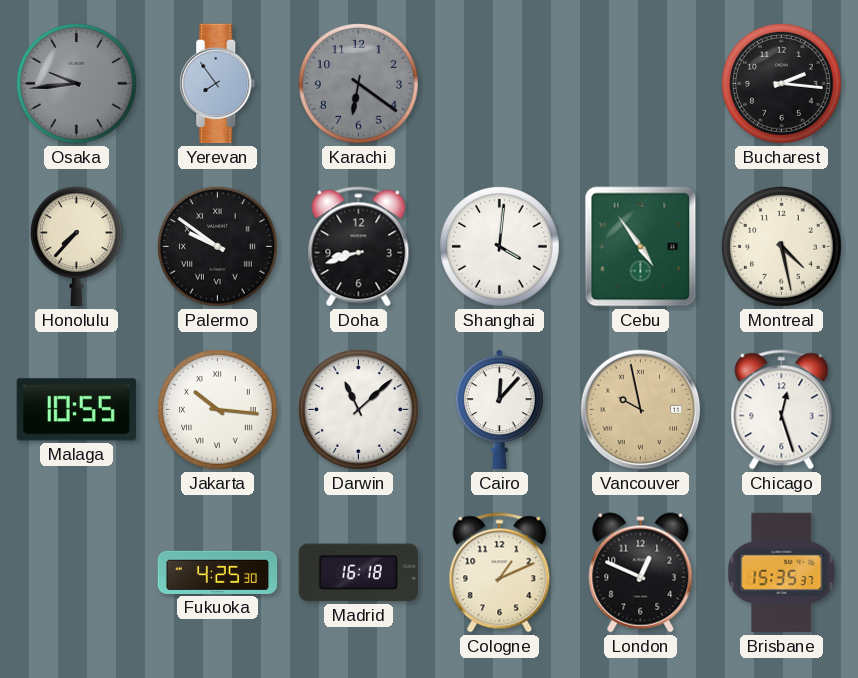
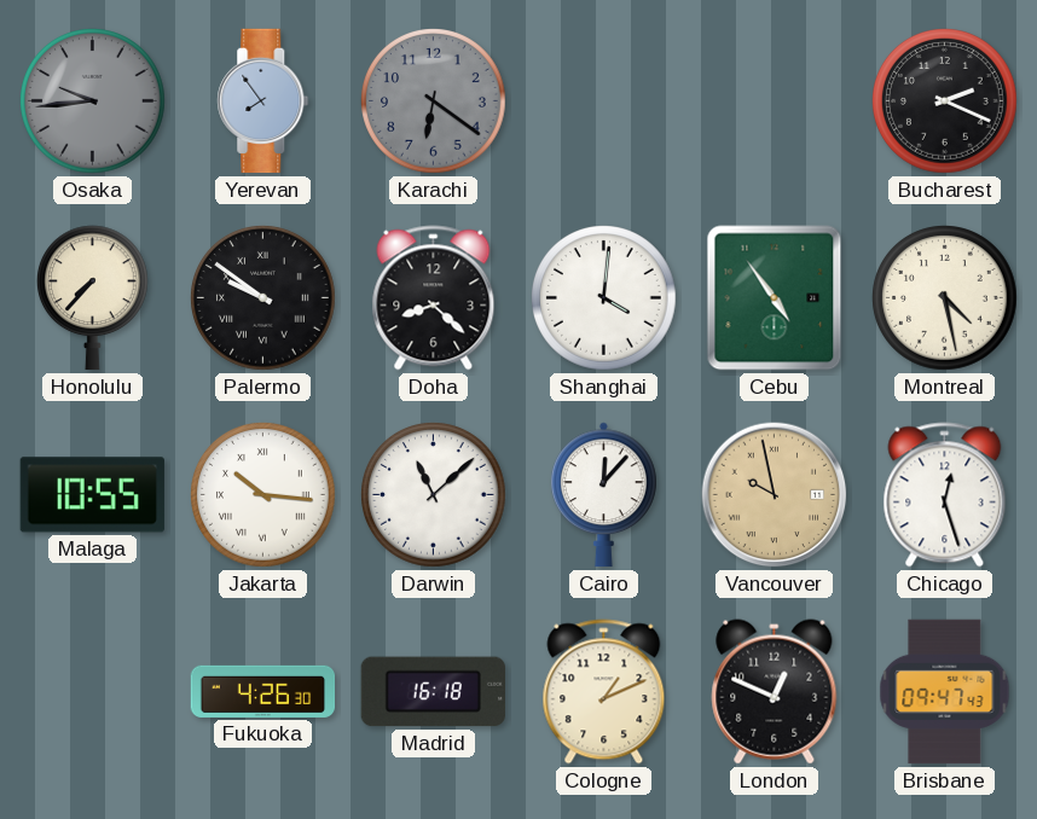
Bucharest: 2:16 -> 2:19 (945, 101)
Doha: 8:42 -> 8:22 (434, 298)
Fukuoka: 4:25 -> 4:26 (263, 691)
Brisbane: 15:35 -> 09:47 (945, 692)
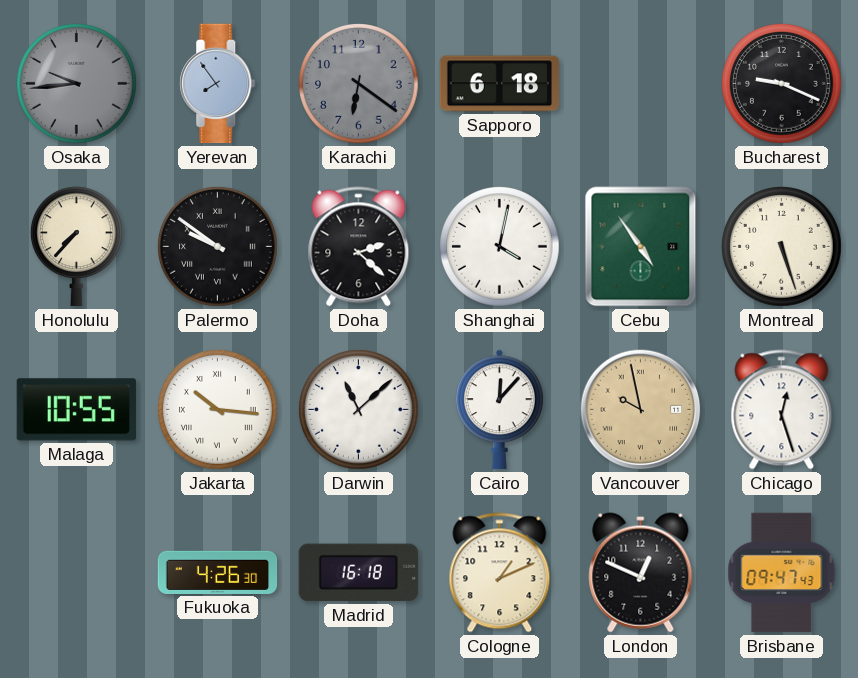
Sapporo: none -> 6:18 (500, 84)
Bucharest: 2:19 -> 9:19 (782, 84)
Doha: 8:22 -> 2:22 (359, 247)
Shanghai: 4:01 -> 4:02 (500, 247)
Montreal: 4:28 -> 5:27 (782, 247)
